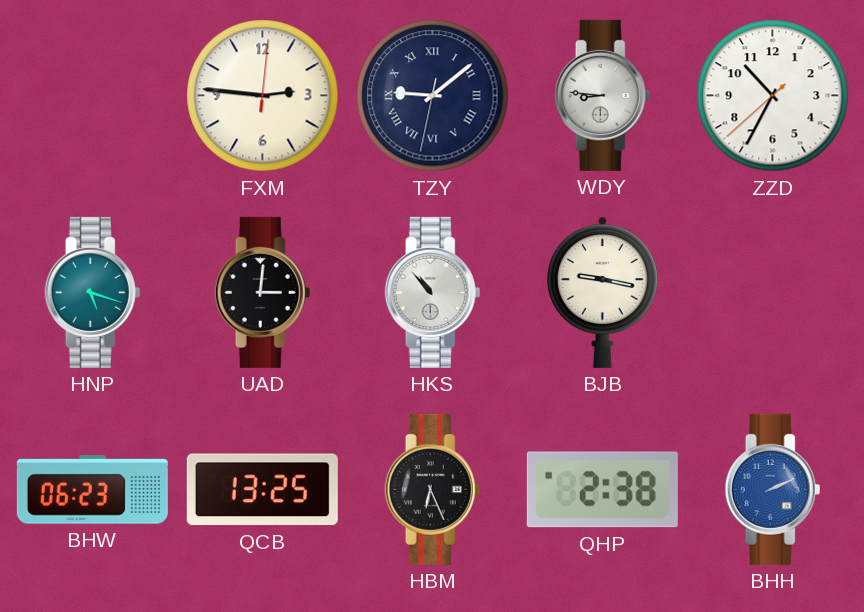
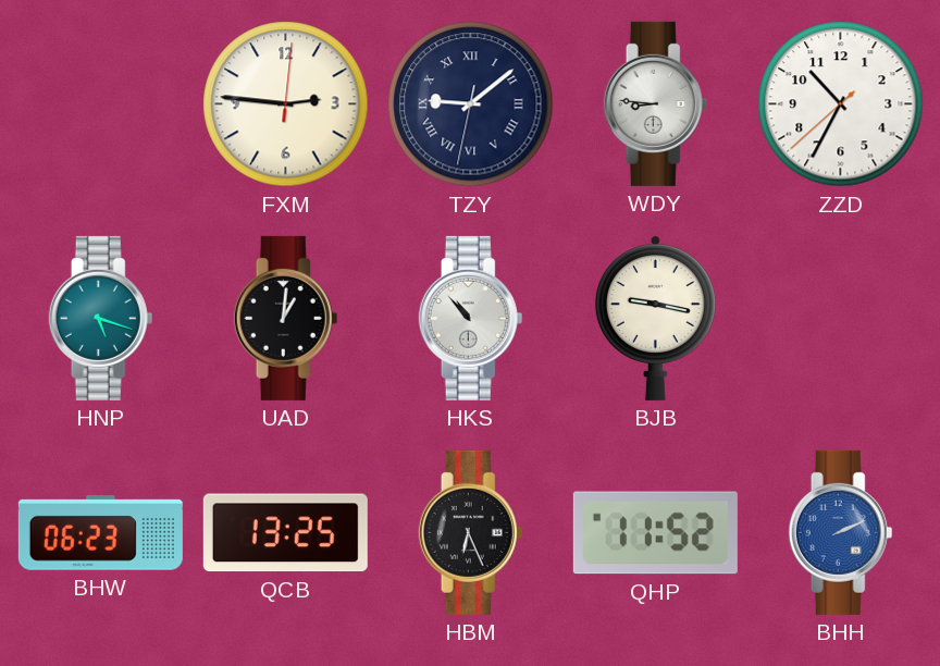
UAD: 3:01 -> 1:01 (286, 318)
QHP: 2:38 -> 11:52 (655, 533)
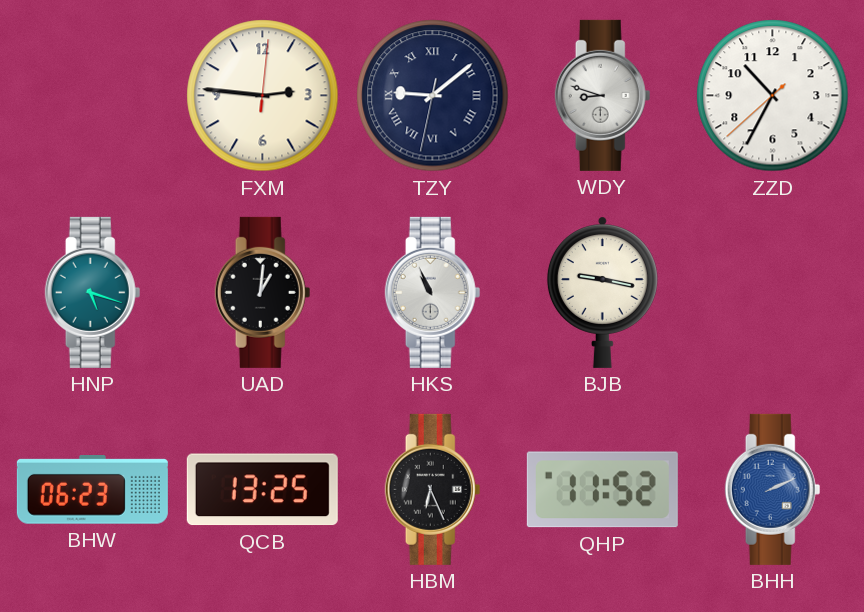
WDY: 8:46 -> 8:48 (603, 95)
HKS: 10:53 -> 10:56 (433, 292)
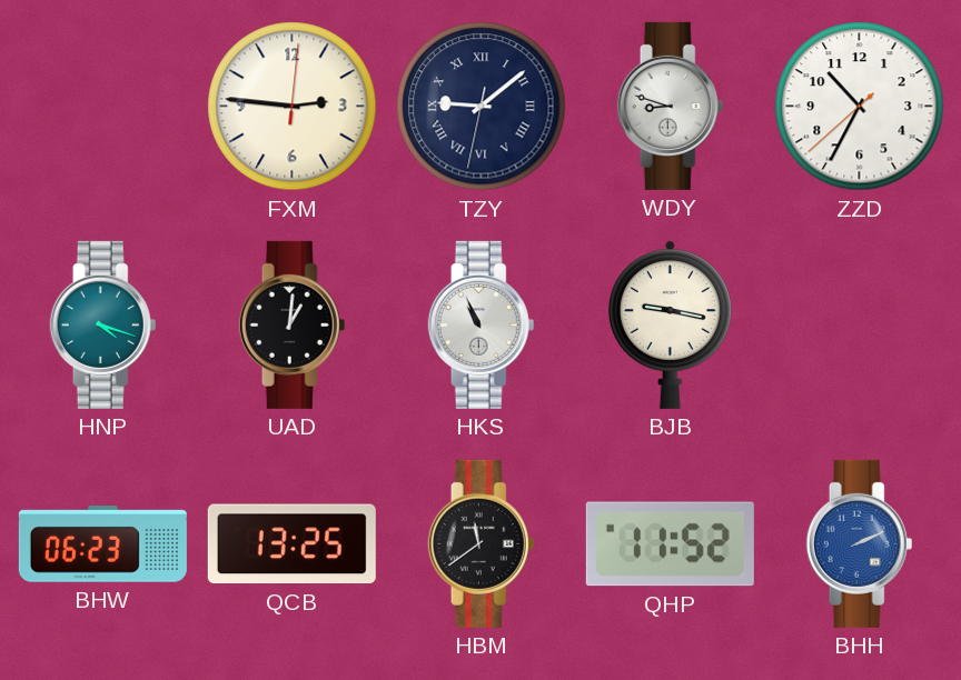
HNP: 5:18 -> 4:18 (103, 324)
HBM: 6:26 -> 11:39 (482, 543)
